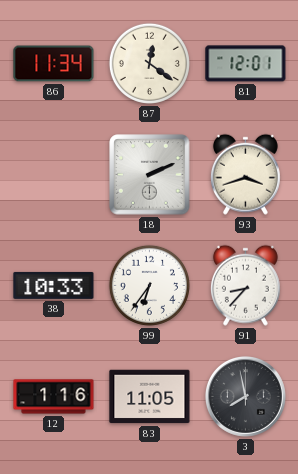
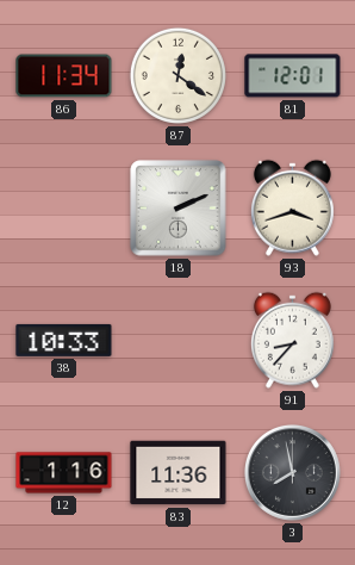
99: 6:36 -> none (149, 285)
83: 11:05 -> 11:36 (179, 473)
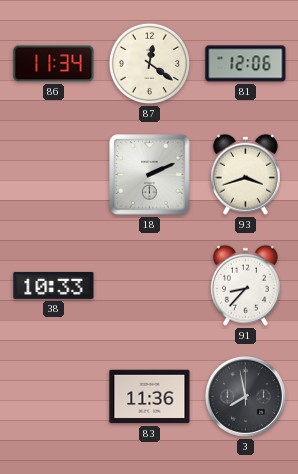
81: 12:01 -> 12:06 (246, 64)
12: 1:16 -> none (64, 473)
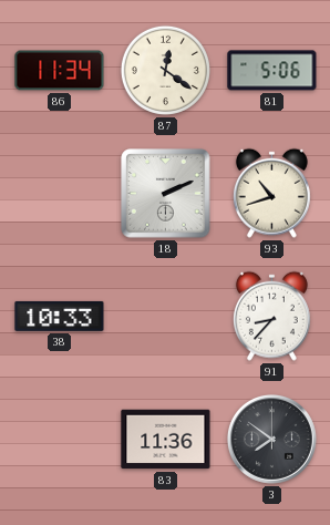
81: 12:06 -> 5:06 (272, 71)
93: 3:42 -> 10:42 (271, 193)
3: 7:58 -> 7:51 (271, 439)
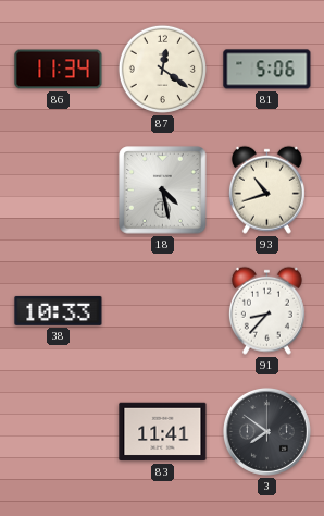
18: 2:11 -> 4:28 (163, 191)
83: 11:36 -> 11:41 (163, 432)
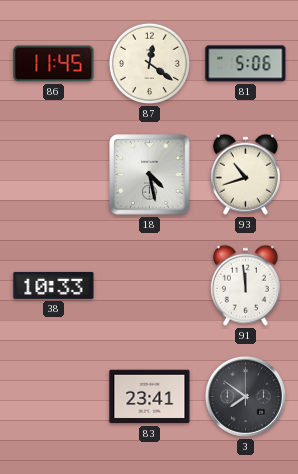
86: 11:34 -> 11:45 (54, 64)
91: 8:37 -> 11:59 (245, 285)
83: 11:41 -> 23:41 (150, 397)
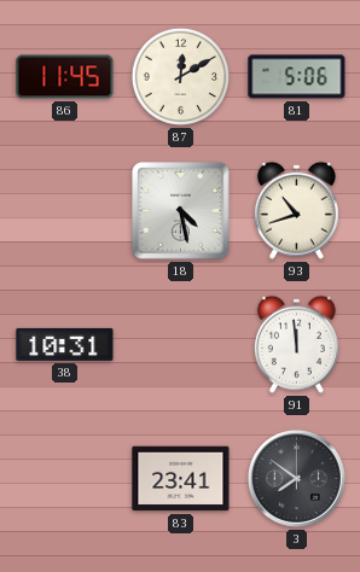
87: 12:21 -> 12:10 (180, 76)
38: 10:33 -> 10:31 (65, 344)
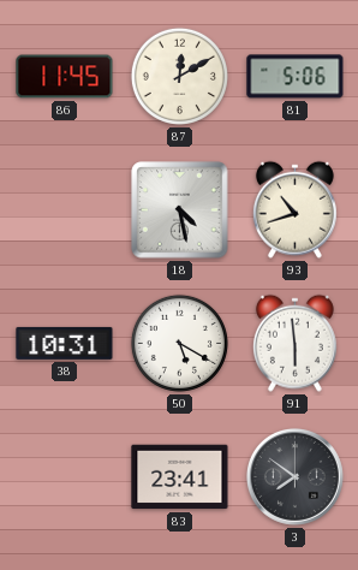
50: none -> 5:20 (179, 343)
91: 11:59 -> 5:59 (294, 343)
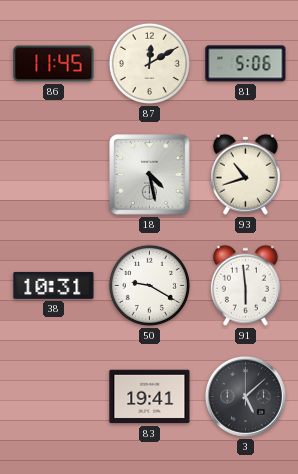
50: 5:20 -> 9:20 (149, 285)
83: 23:41 -> 19:41 (150, 397)
3: 7:51 -> 5:08 (245, 396)
